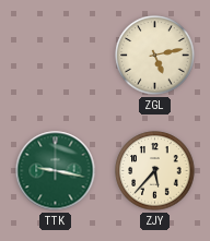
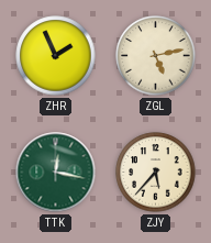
ZHR: none -> 1:56 (56, 56)
TTK: 9:17 -> 12:17 (56, 173)
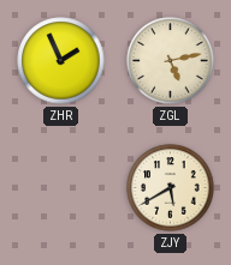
TTK: 12:17 -> none (56, 173)
ZJY: 5:37 -> 5:40 (171, 188)
